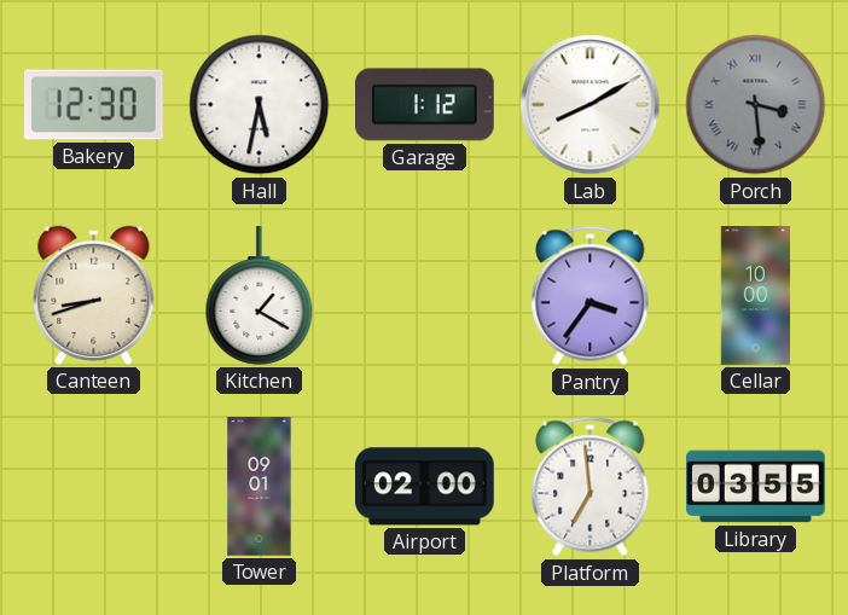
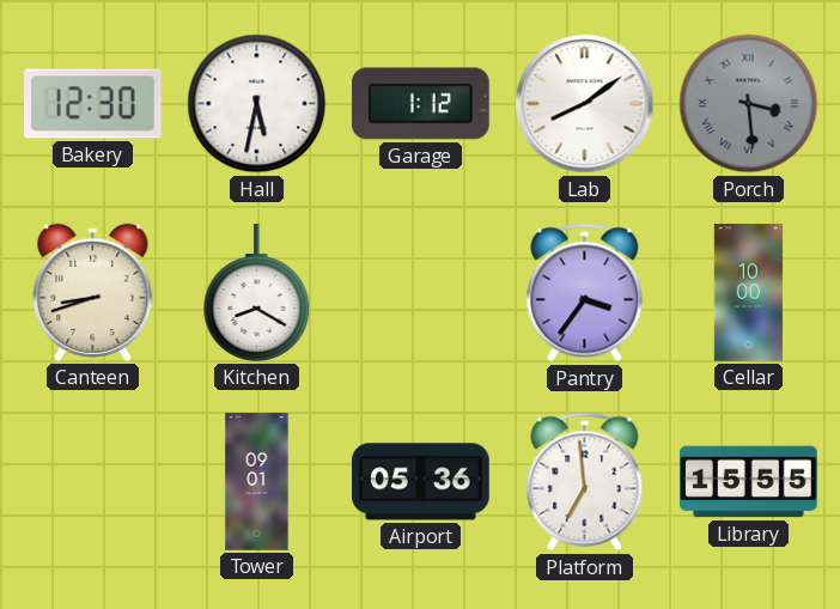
Lab: 8:10 -> 8:09 (585, 104)
Kitchen: 1:20 -> 8:20 (257, 293)
Airport: 02:00 -> 05:36 (421, 482)
Library: 03:55 -> 15:55 (749, 482)
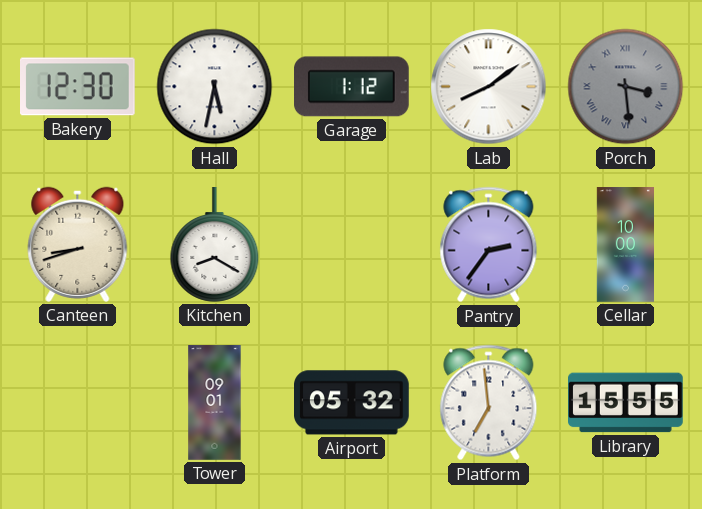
Pantry: 3:36 -> 2:36 (489, 245)
Airport: 05:36 -> 05:32 (352, 403)
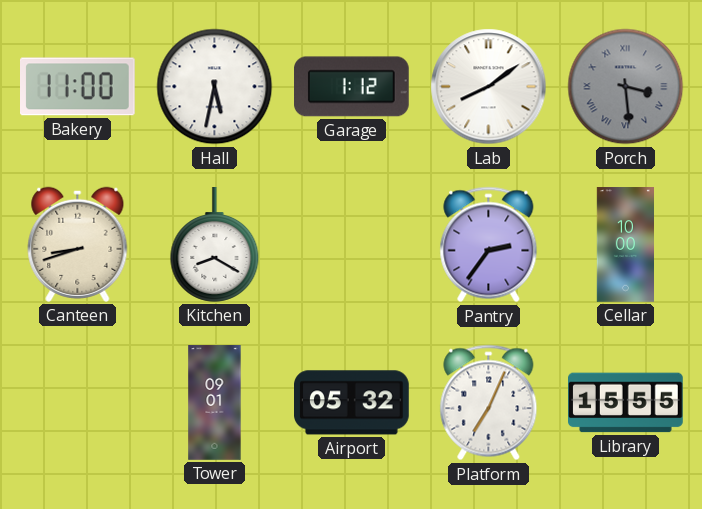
Bakery: 12:30 -> 11:00 (78, 87)
Platform: 6:59 -> 7:04 (489, 403)
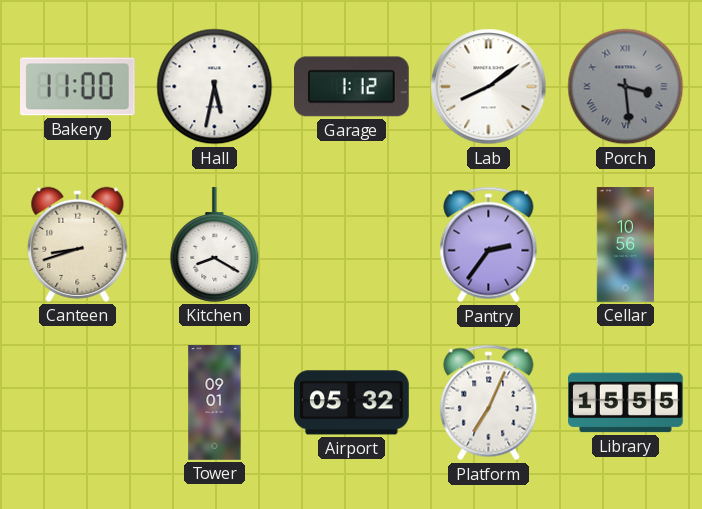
Cellar: 10:00 -> 10:56 (625, 245)
